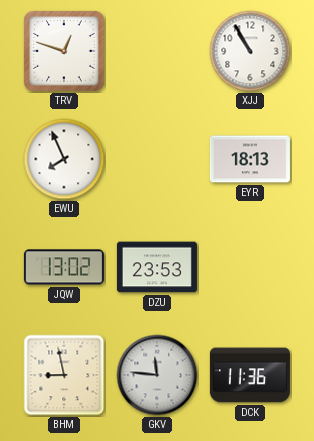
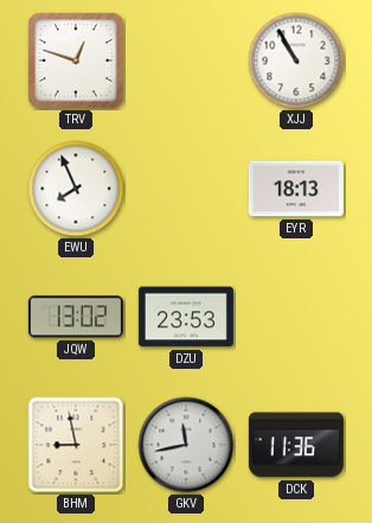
GKV: 11:46 -> 11:43 (186, 445)
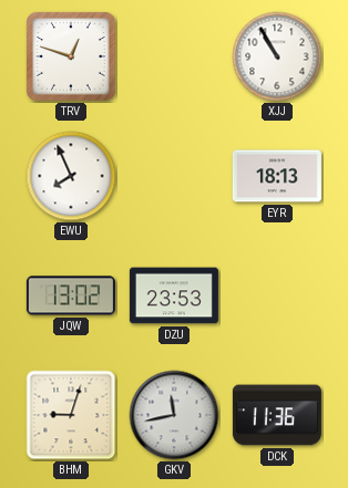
BHM: 8:58 -> 9:03 (71, 415)
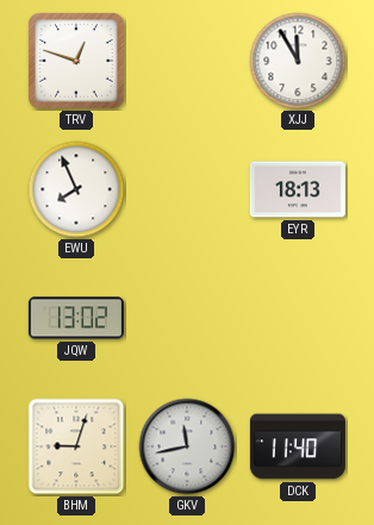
XJJ: 10:55 -> 11:55 (298, 61)
DZU: 23:53 -> none (174, 295)
DCK: 11:36 -> 11:40 (298, 446)
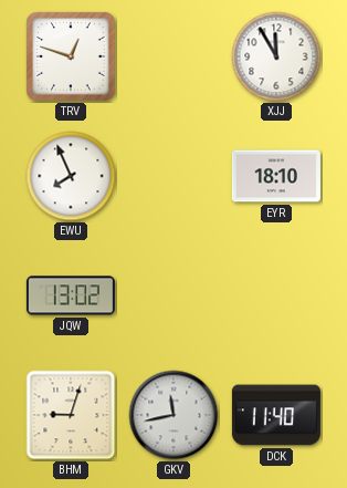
EYR: 18:13 -> 18:10 (276, 176)
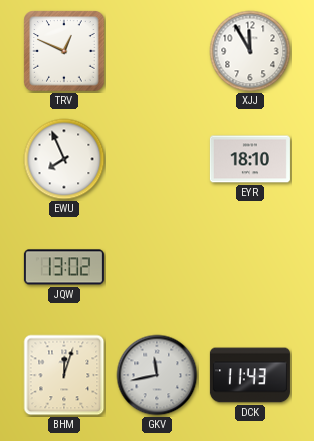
TRV: 12:48 -> 12:49 (64, 51)
BHM: 9:03 -> 12:03 (64, 375)
DCK: 11:40 -> 11:43 (250, 375)
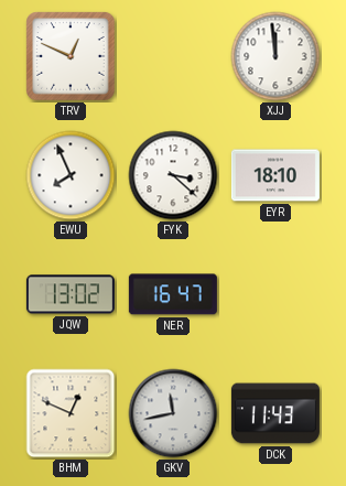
XJJ: 11:55 -> 11:59 (275, 56)
FYK: none -> 3:22 (173, 175)
NER: none -> 16:47 (173, 294)
BHM: 12:03 -> 12:49 (71, 413)
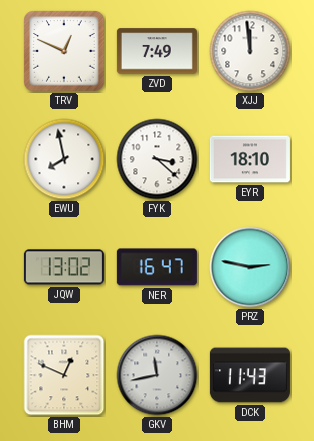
ZVD: none -> 7:49 (157, 51)
EWU: 7:56 -> 7:58 (64, 159)
PRZ: none -> 2:47 (250, 267)
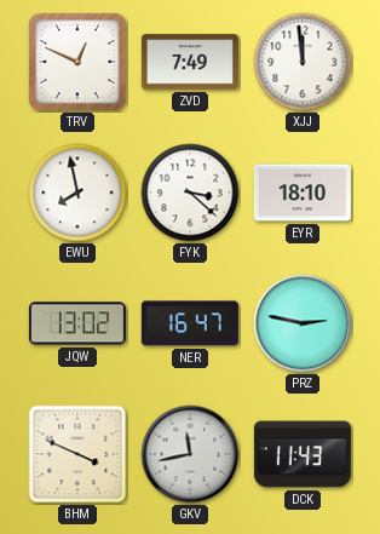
BHM: 12:49 -> 3:49 (77, 454)
